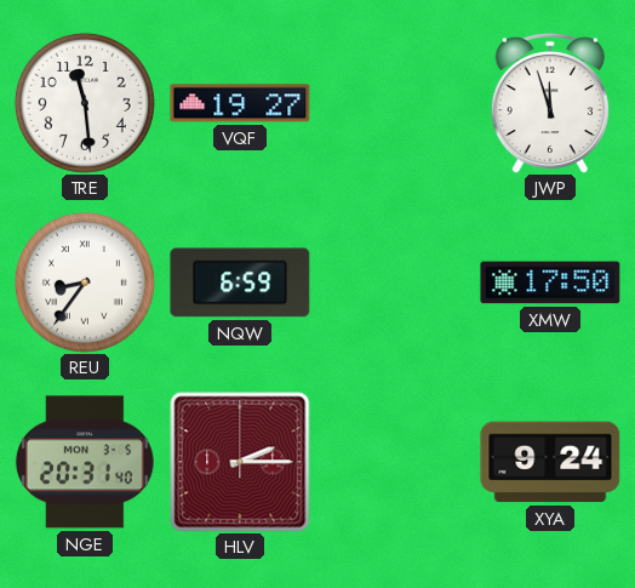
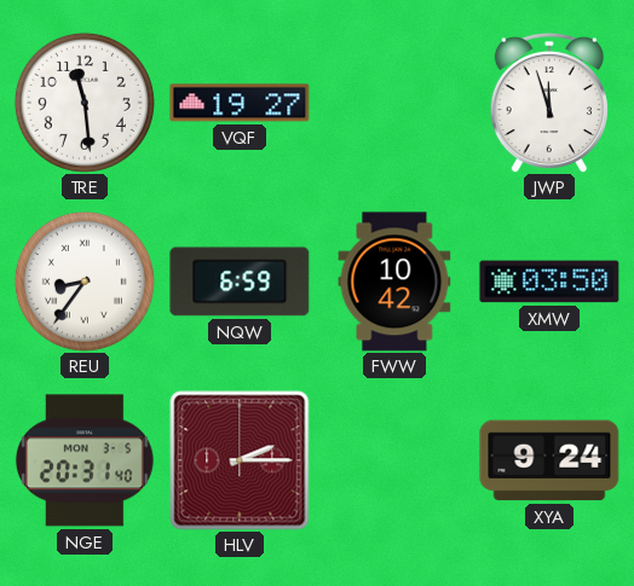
FWW: none -> 10:42 (394, 282)
XMW: 17:50 -> 03:50 (549, 282)
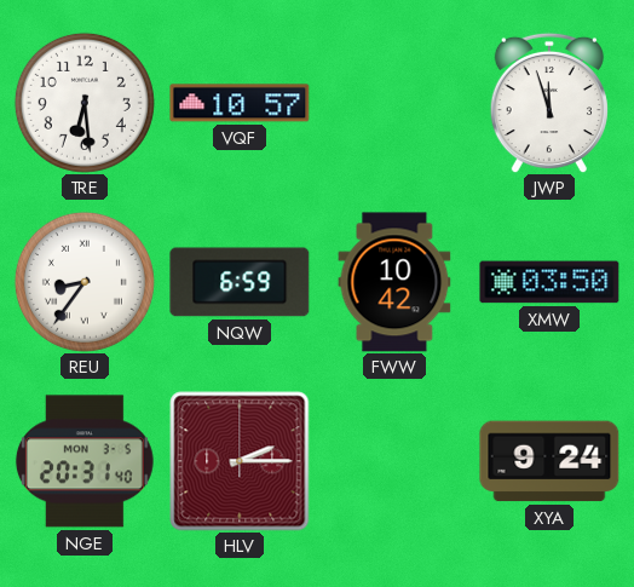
TRE: 11:29 -> 6:29 (85, 103)
VQF: 19:27 -> 10:57 (240, 103)
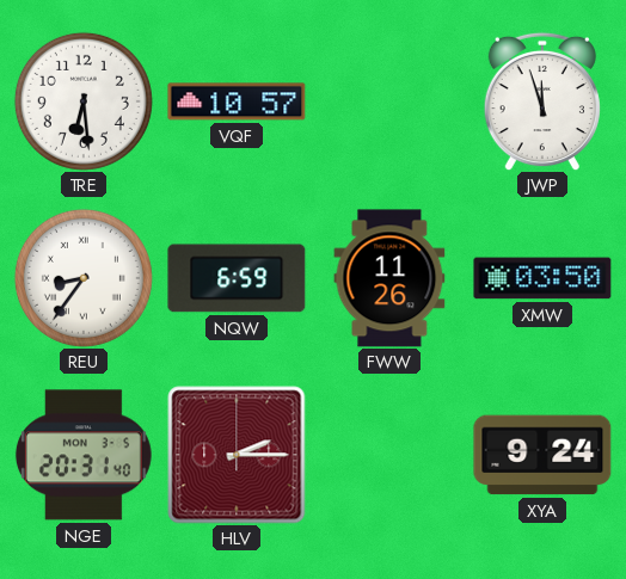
FWW: 10:42 -> 11:26 (389, 278)
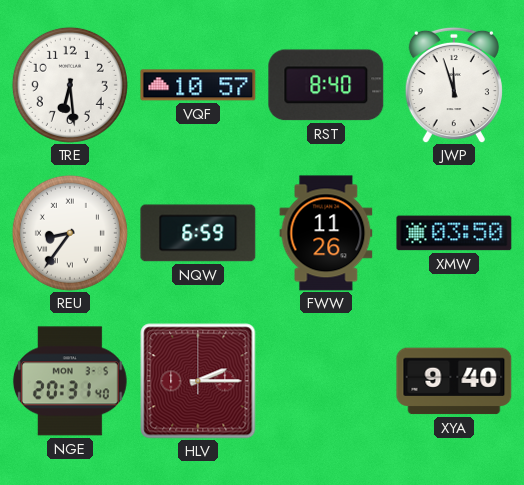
RST: none -> 8:40 (326, 85)
XYA: 9:24 -> 9:40 (454, 381)
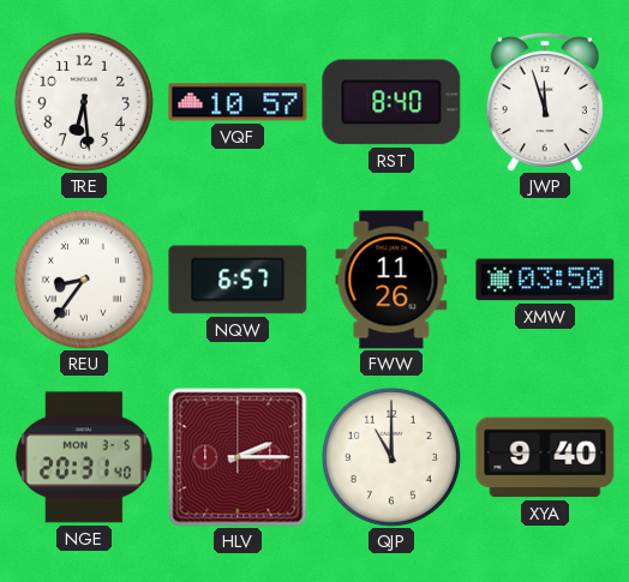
NQW: 6:59 -> 6:57 (238, 280)
QJP: none -> 11:00 (391, 457)
